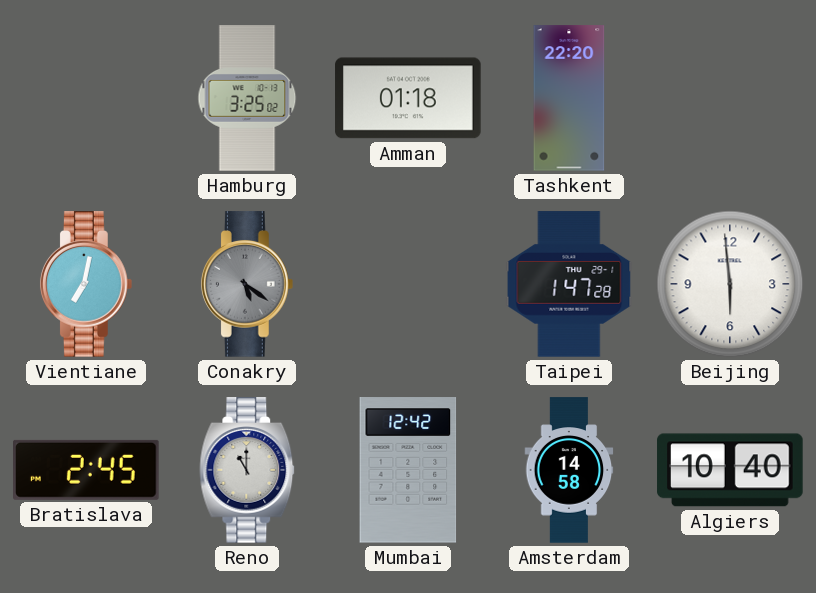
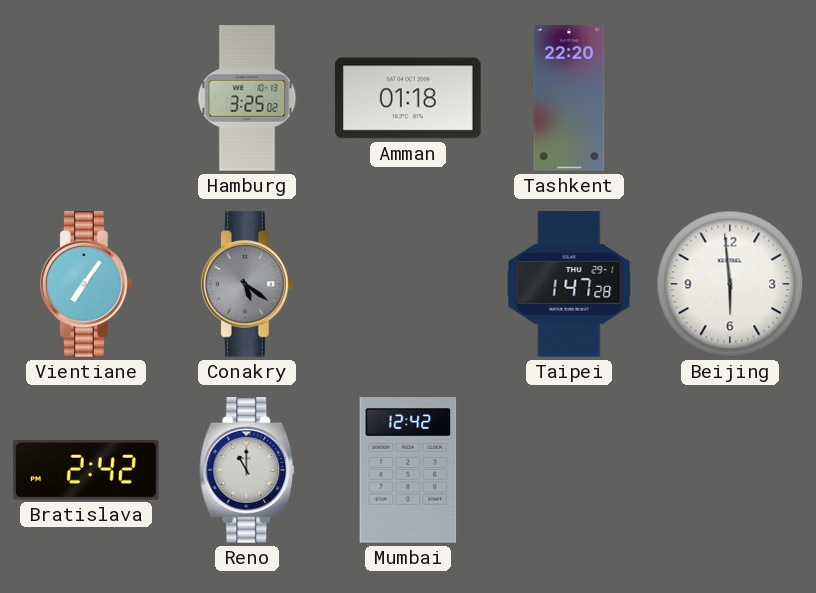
Vientiane: 7:02 -> 7:06 (86, 284)
Bratislava: 2:45 -> 2:42 (87, 470)
Amsterdam: 14:58 -> none (569, 470)
Algiers: 10:40 -> none (730, 470)
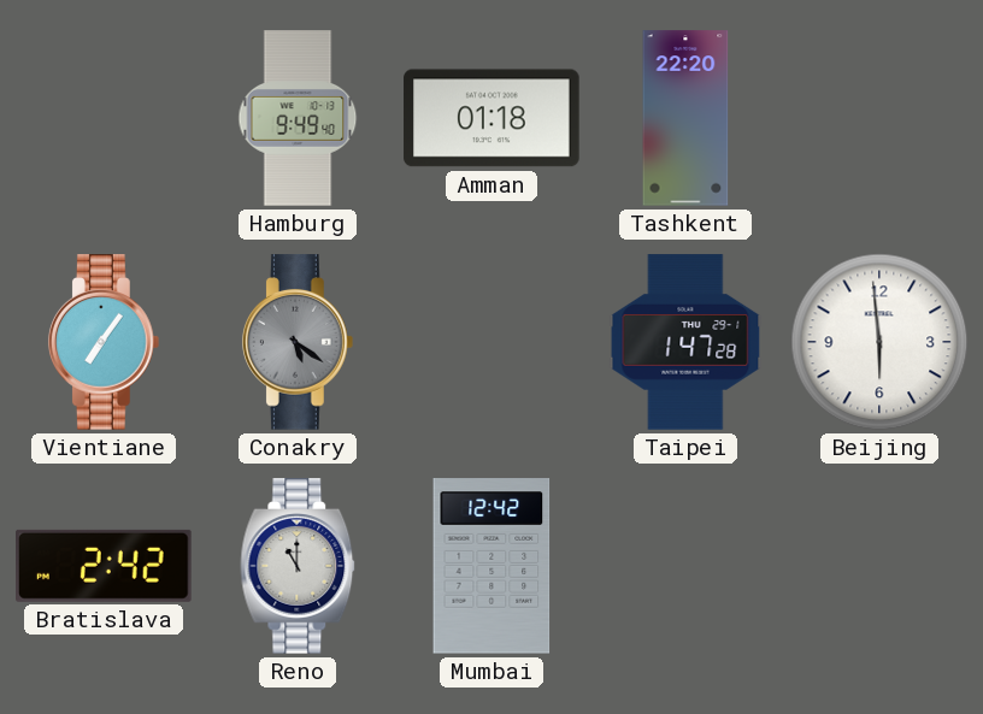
Hamburg: 3:25 -> 9:49 (298, 118)
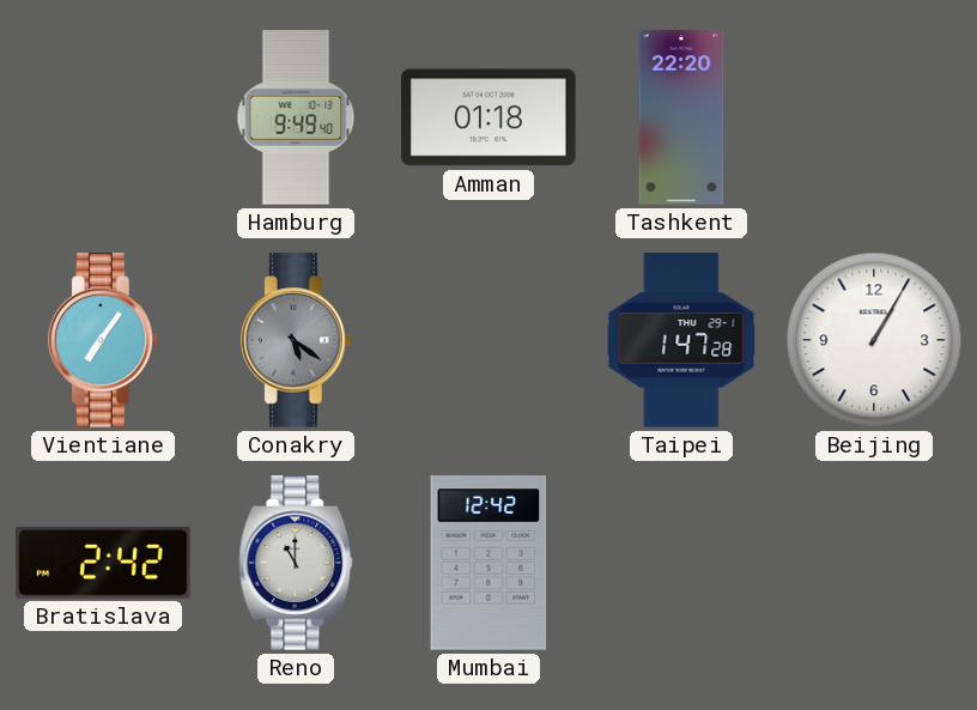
Beijing: 5:59 -> 1:05 (874, 340)
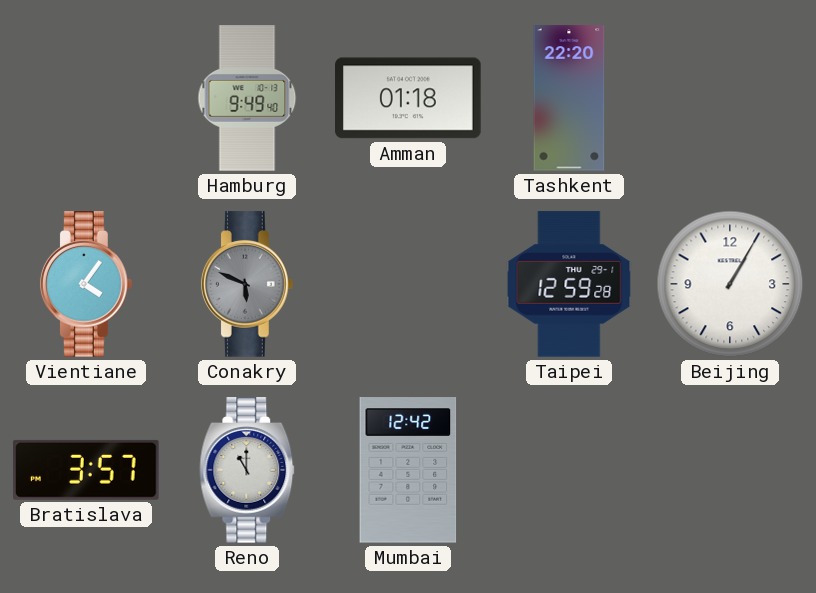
Vientiane: 7:06 -> 4:06 (86, 284)
Conakry: 5:21 -> 5:49 (247, 284)
Taipei: 1:47 -> 12:59 (569, 284)
Bratislava: 2:42 -> 3:57 (87, 470)
